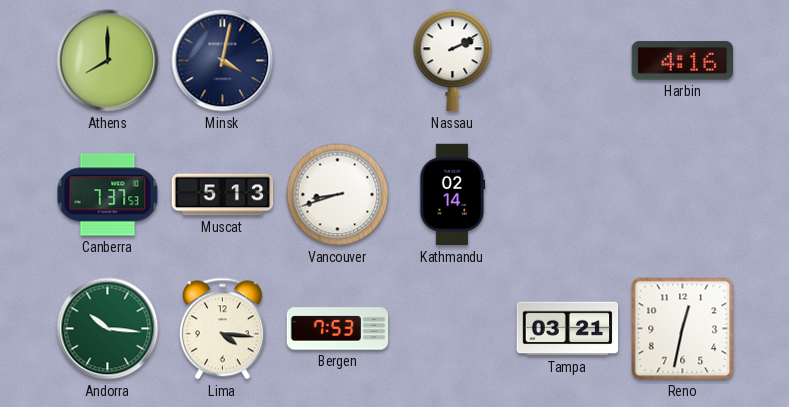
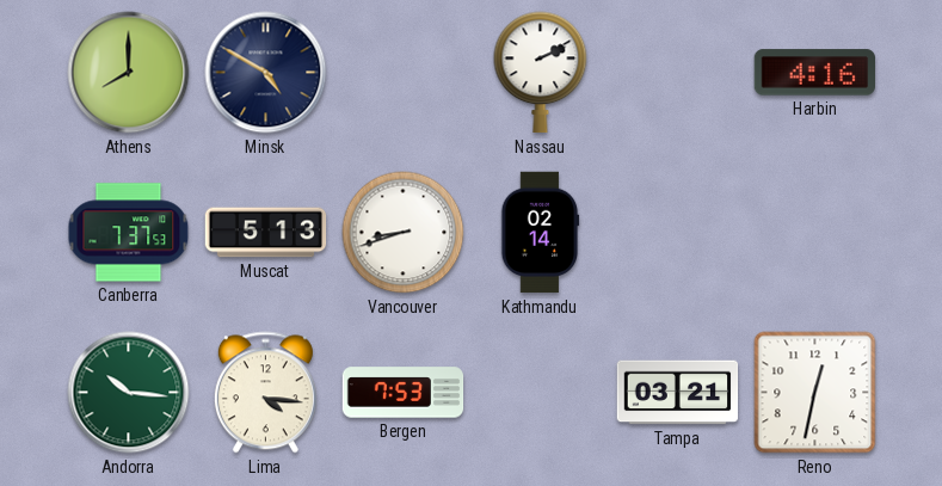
Minsk: 4:02 -> 4:50 (266, 73)
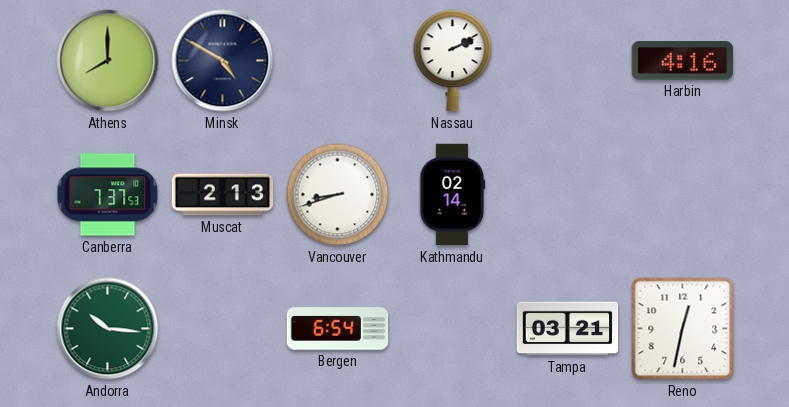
Muscat: 5:13 -> 2:13 (223, 195)
Lima: 4:16 -> none (265, 393)
Bergen: 7:53 -> 6:54 (338, 329)
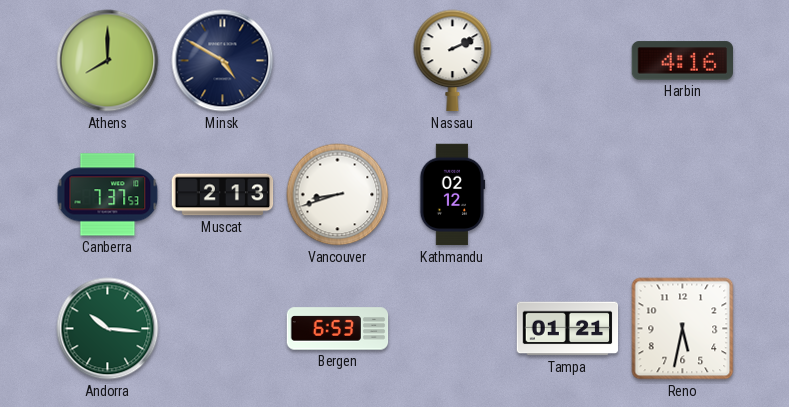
Kathmandu: 02:14 -> 02:12 (452, 195)
Bergen: 6:54 -> 6:53 (338, 329)
Tampa: 03:21 -> 01:21 (568, 329)
Reno: 12:32 -> 5:32 (683, 329)
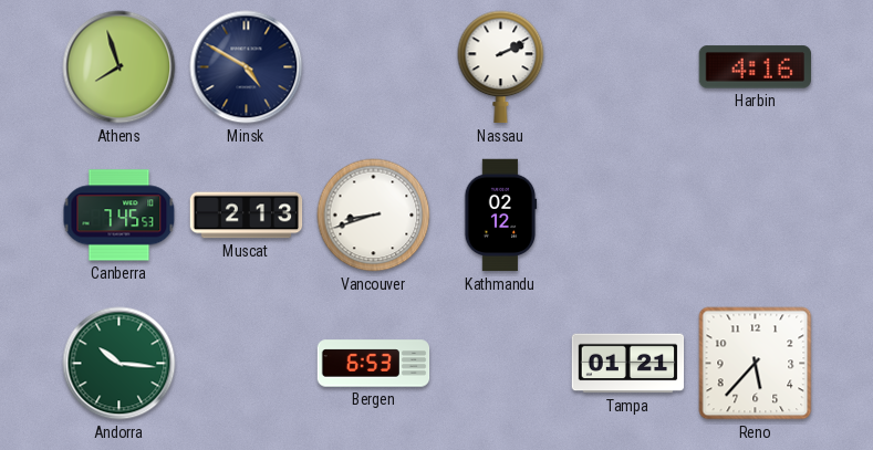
Athens: 8:00 -> 7:57 (119, 67)
Canberra: 7:37 -> 7:45 (119, 216)
Reno: 5:32 -> 5:37 (756, 364)
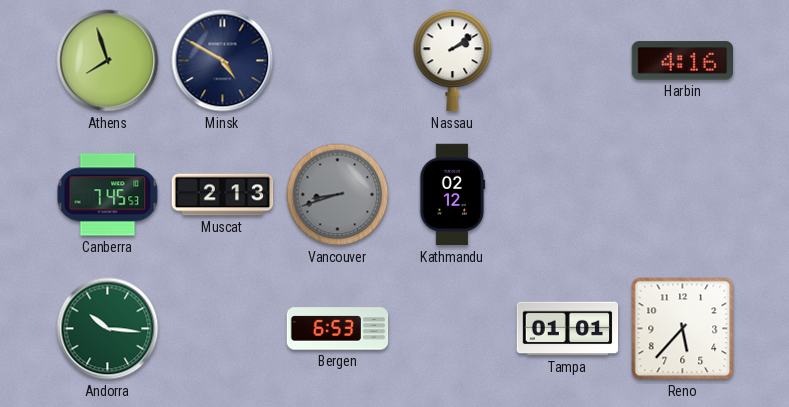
Nassau: 2:11 -> 2:09 (453, 61)
Vancouver dial: white -> grey (338, 195)
Tampa: 01:21 -> 01:01 (568, 329)
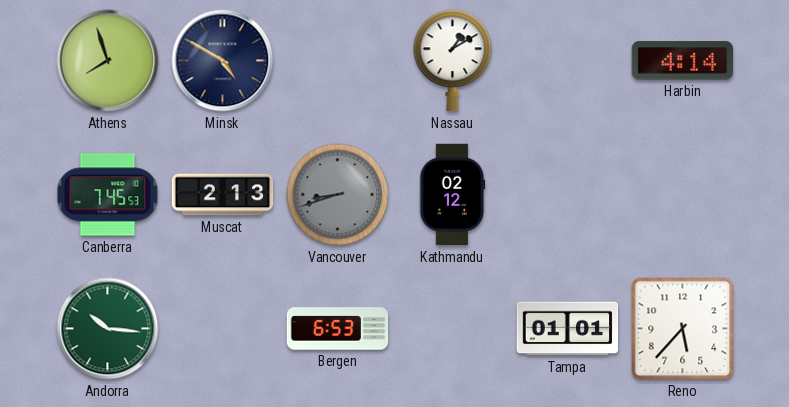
Nassau: 2:09 -> 1:10 (453, 61)
Harbin: 4:16 -> 4:14 (682, 61)
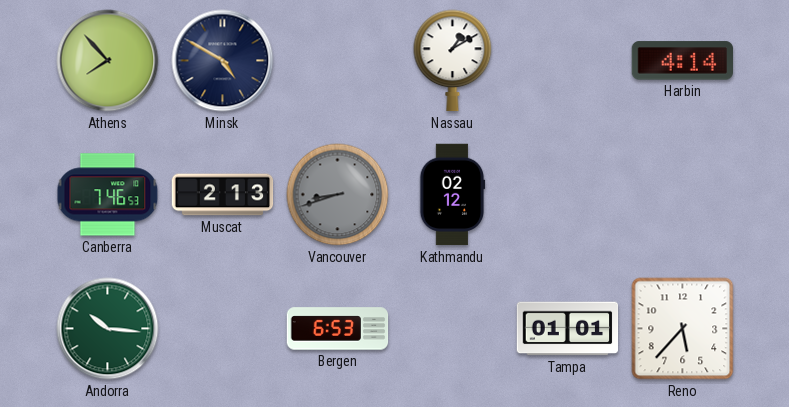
Athens: 7:57 -> 7:53 (108, 61)
Canberra: 7:45 -> 7:46 (108, 195)
